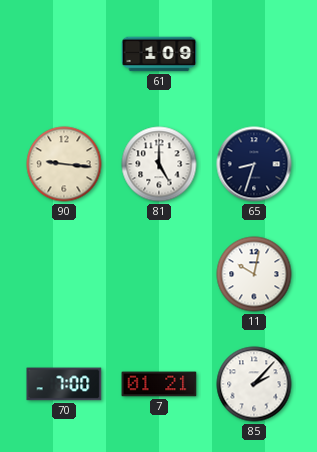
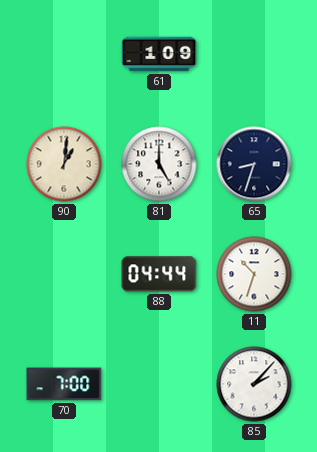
90: 9:16 -> 1:01 (64, 164)
88: none -> 04:44 (159, 274)
11: 10:02 -> 10:33 (254, 274)
7: 01:21 -> none (159, 384)
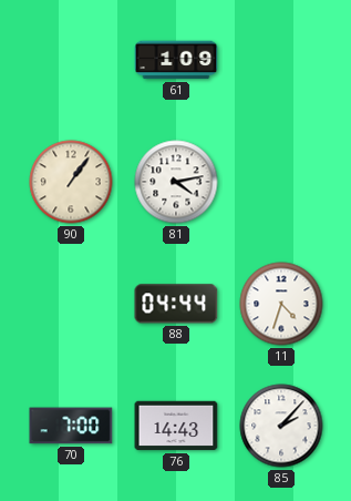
90: 1:01 -> 1:06 (71, 182)
81: 5:00 -> 4:13 (176, 182)
65: 8:33 -> none (254, 164)
11: 10:33 -> 4:33 (281, 304)
76: none -> 14:43 (176, 426)
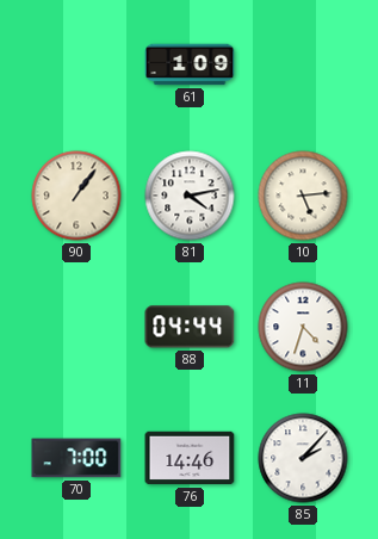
10: none -> 5:14 (303, 196)
76: 14:43 -> 14:46 (190, 458)
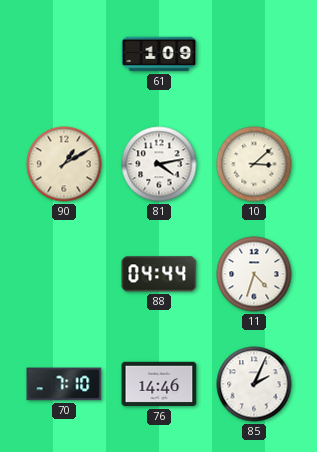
90: 1:06 -> 1:10 (64, 164)
10: 5:14 -> 3:08 (254, 164)
70: 7:00 -> 7:10 (64, 384)
85: 2:07 -> 2:04 (254, 384)
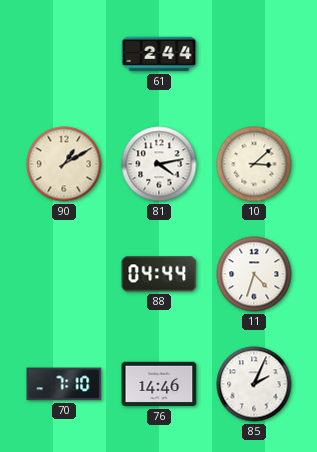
61: 1:09 -> 2:44 (159, 54)
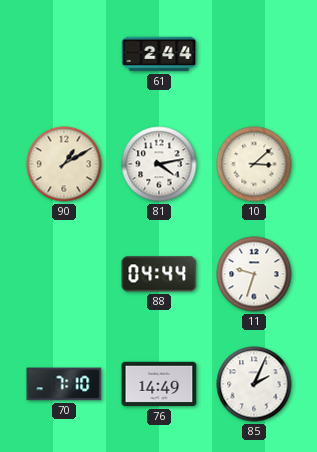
11: 4:33 -> 9:33 (254, 274)
76: 14:46 -> 14:49 (159, 384)
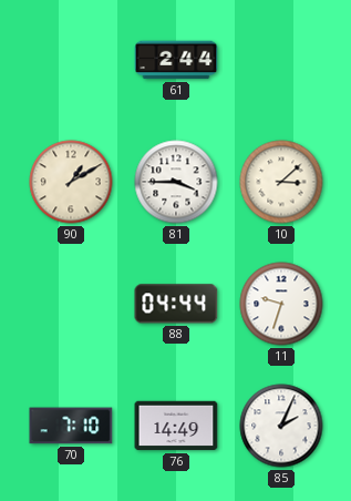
81: 4:13 -> 3:45 (176, 182)
